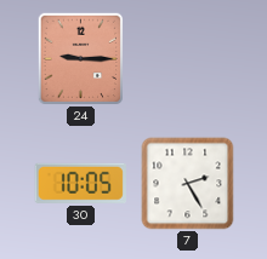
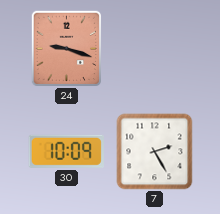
24: 9:15 -> 9:18 (67, 49)
30: 10:05 -> 10:09 (66, 151)
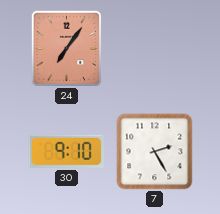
24: 9:18 -> 7:06 (67, 49)
30: 10:09 -> 9:10 (66, 151)
